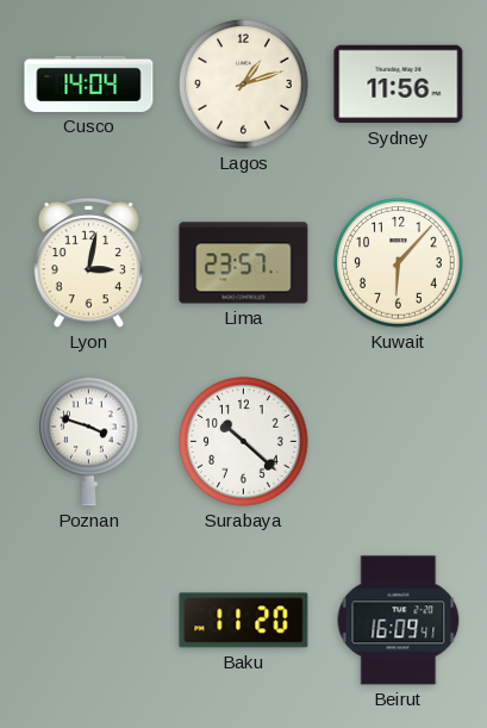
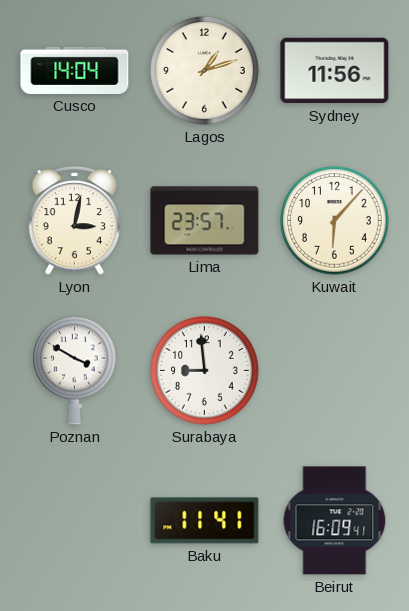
Poznan: 3:48 -> 3:50 (75, 370)
Surabaya: 10:22 -> 8:59 (205, 371)
Baku: 11:20 -> 11:41 (205, 521)
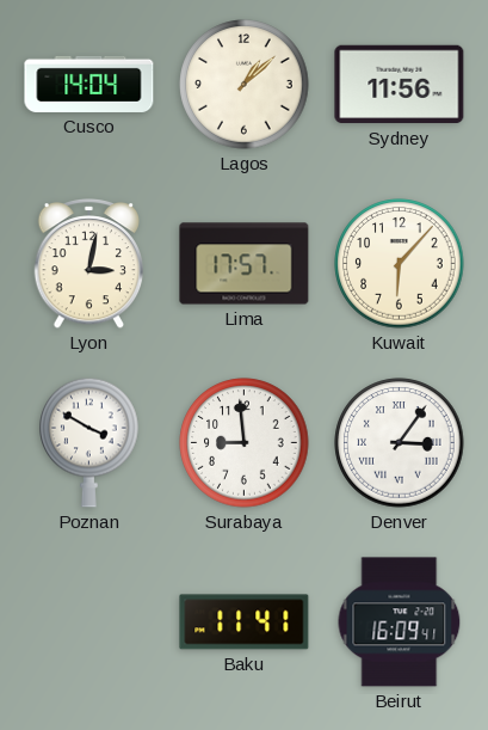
Lagos: 1:12 -> 1:08 (245, 85)
Lima: 23:57 -> 17:57 (245, 264)
Denver: none -> 3:06 (400, 443)
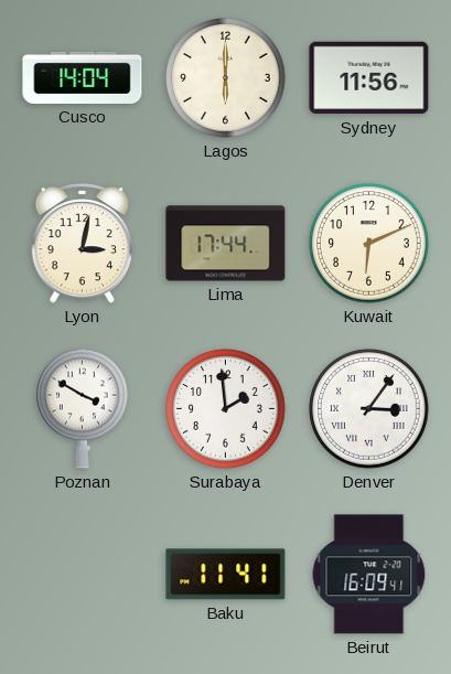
Lagos: 1:08 -> 6:00 (226, 78)
Lima: 17:57 -> 17:44 (226, 244)
Kuwait: 6:07 -> 6:11 (369, 244)
Surabaya: 8:59 -> 1:59 (226, 409)
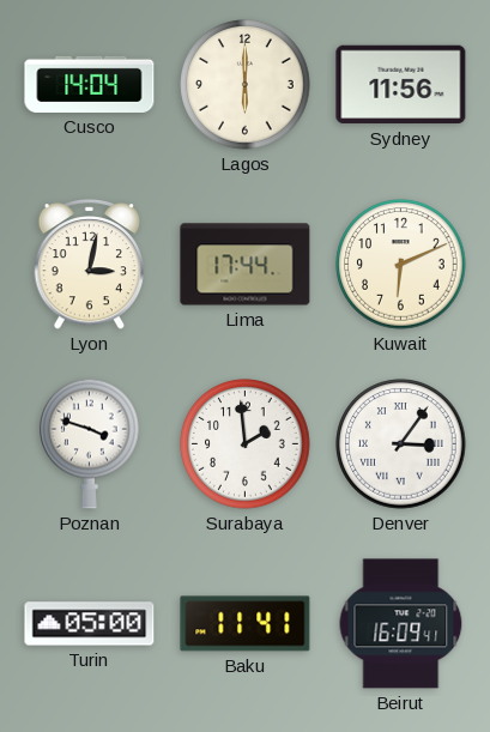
Poznan: 3:50 -> 3:48 (90, 443)
Turin: none -> 05:00 (90, 624)
